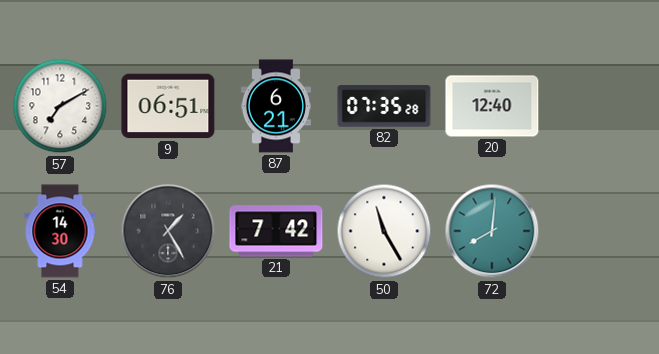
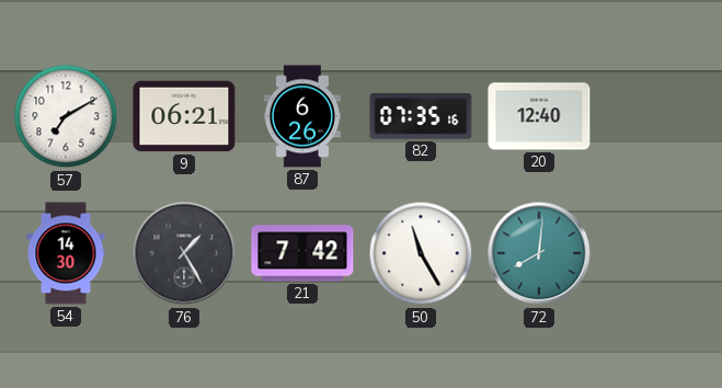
9: 06:51 -> 06:21 (184, 116)
87: 6:21 -> 6:26 (302, 116)
82: 07:35:28 -> 07:35:16 (421, 116)
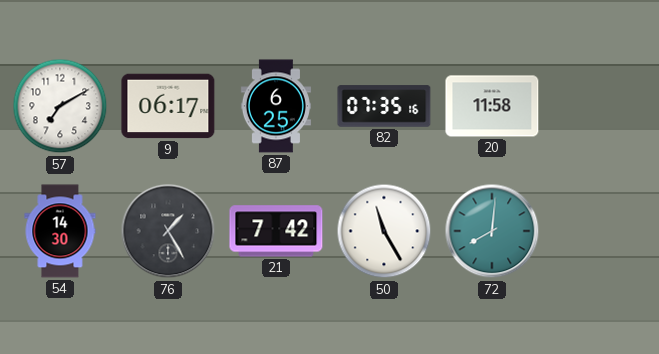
9: 06:21 -> 06:17 (168, 106)
87: 6:26 -> 6:25 (276, 106)
20: 12:40 -> 11:58 (492, 106)
